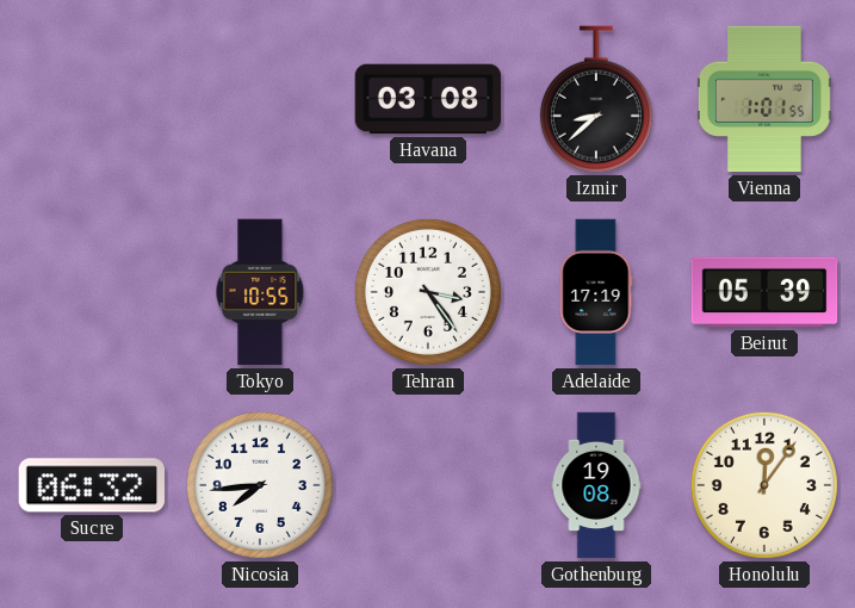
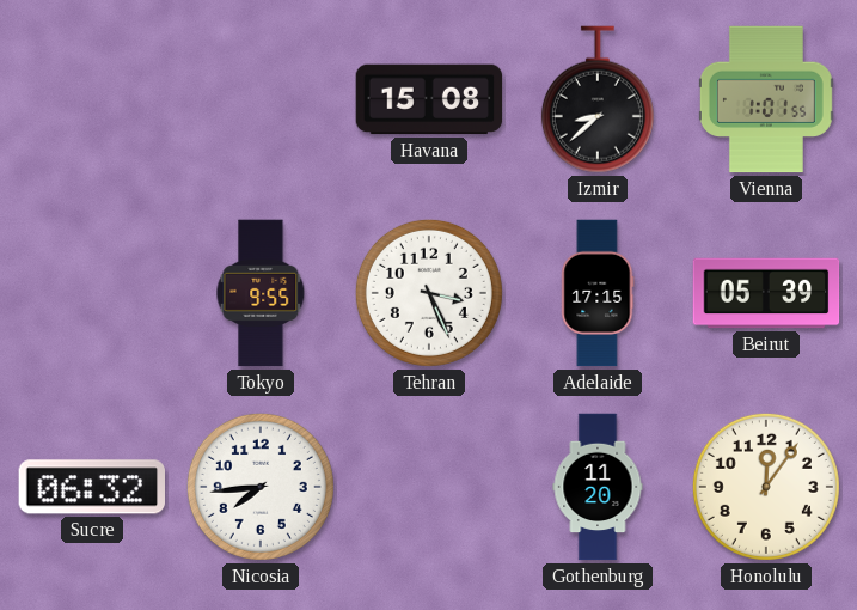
Havana: 03:08 -> 15:08 (429, 99)
Tokyo: 10:55 -> 9:55 (261, 293)
Tehran: 3:24 -> 3:26 (429, 293)
Adelaide: 17:19 -> 17:15 (598, 293)
Gothenburg: 19:08 -> 11:20 (598, 487)
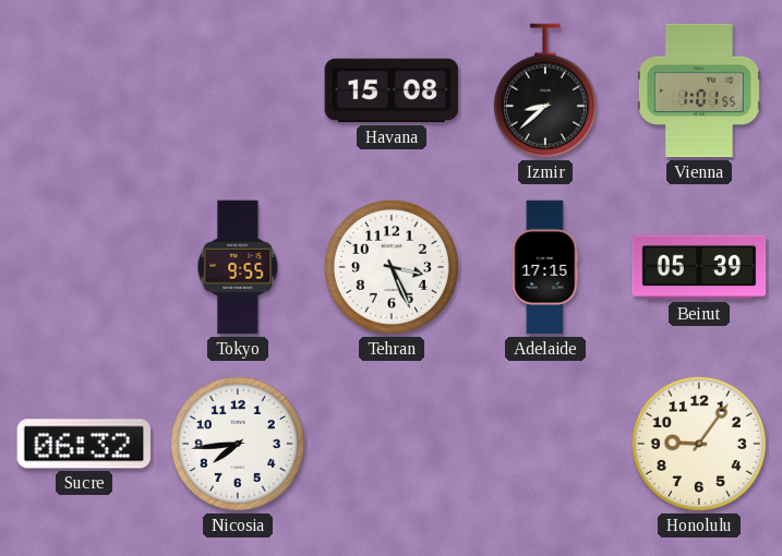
Gothenburg: 11:20 -> none (598, 487)
Honolulu: 12:06 -> 9:06 (699, 444)
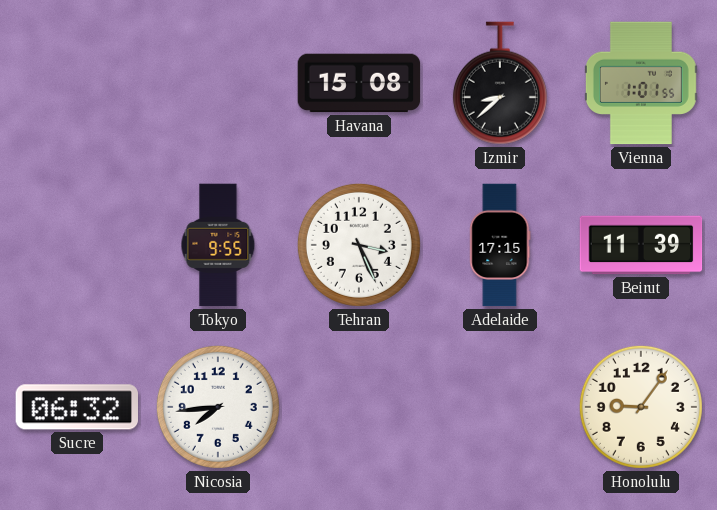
Beirut: 05:39 -> 11:39 (641, 245)
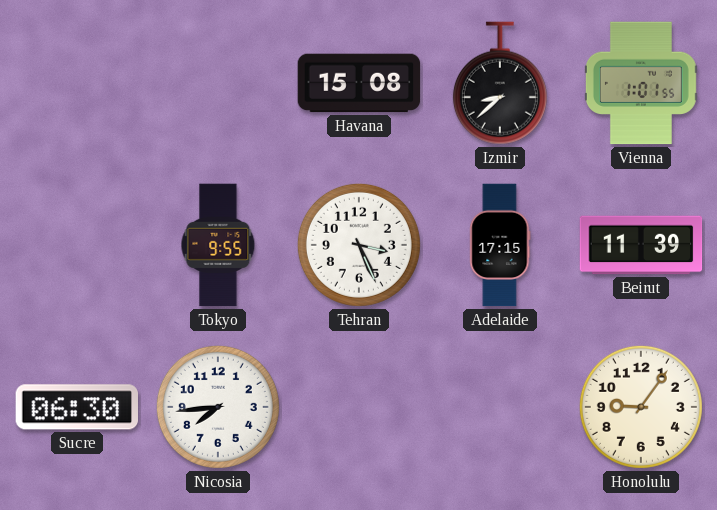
Sucre: 06:32 -> 06:30 (76, 407)
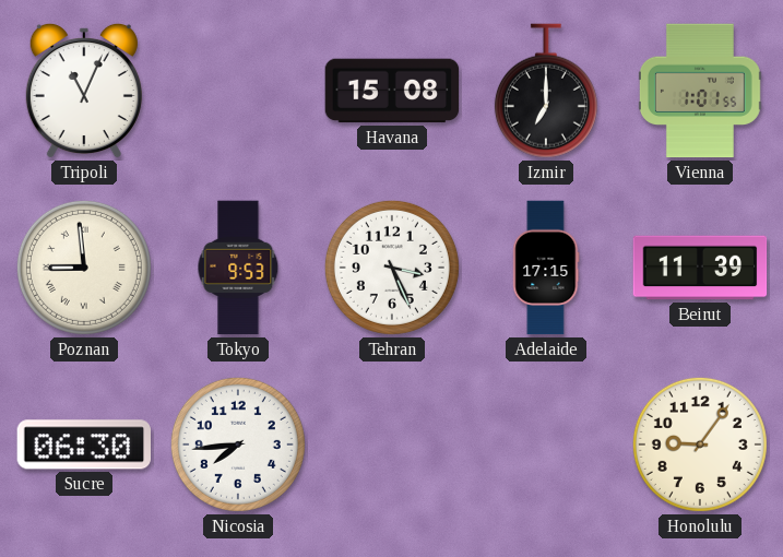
Tripoli: none -> 11:04 (84, 91)
Izmir: 8:38 -> 7:00 (546, 91)
Poznan: none -> 8:59 (84, 268)
Tokyo: 9:55 -> 9:53 (238, 268)
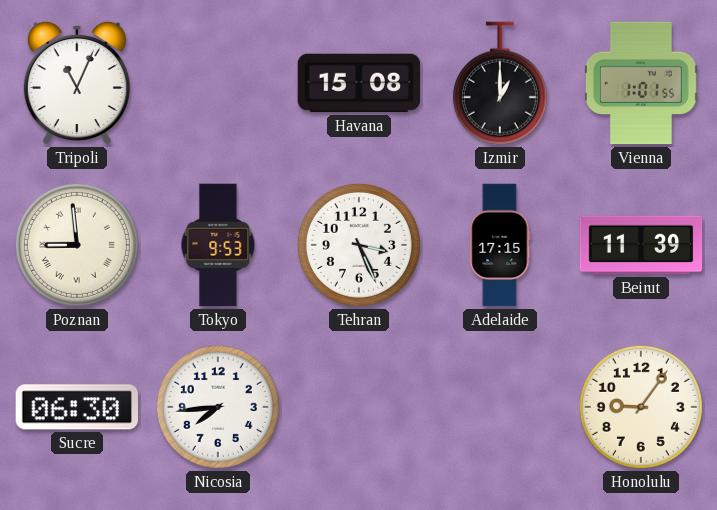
Izmir: 7:00 -> 1:00 (500, 83)
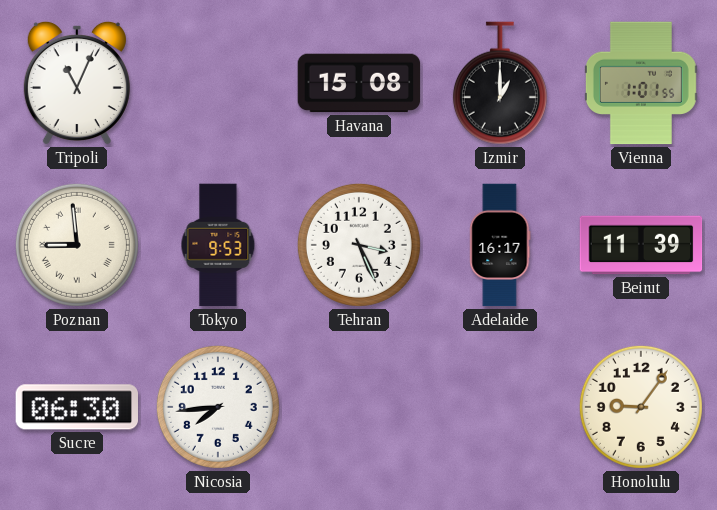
Adelaide: 17:15 -> 16:17 (500, 245)
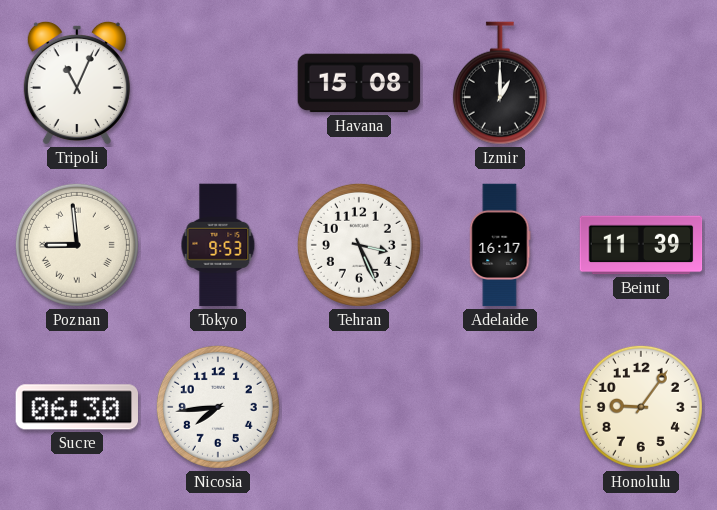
Vienna: 1:01 -> none (641, 83)
